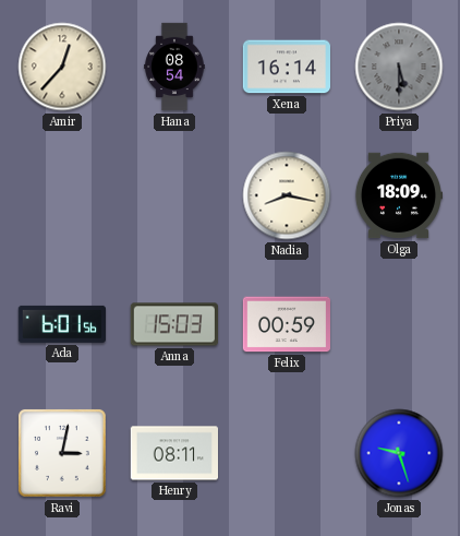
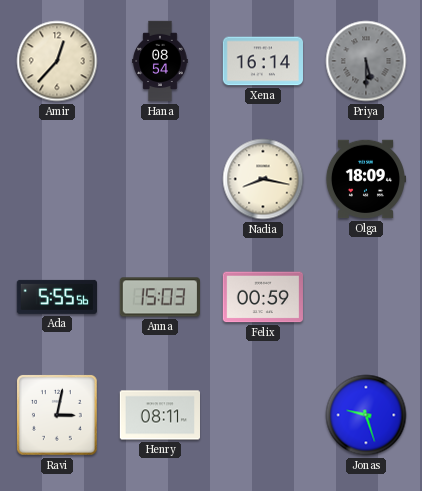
Ada: 6:01 -> 5:55 (56, 297)
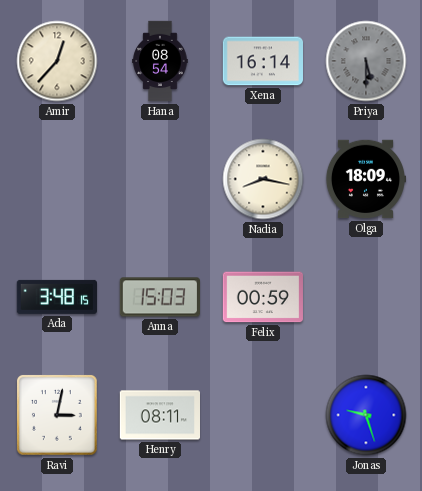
Ada: 5:55 -> 3:48 (56, 297)
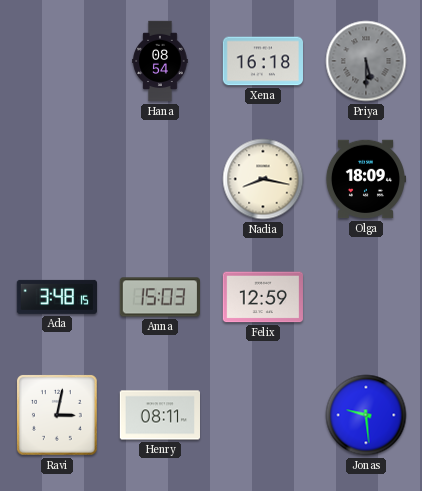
Amir: 12:37 -> none (57, 61)
Xena: 16:14 -> 16:18 (262, 61)
Felix: 00:59 -> 12:59 (262, 297)
Jonas: 9:27 -> 9:29 (366, 415)
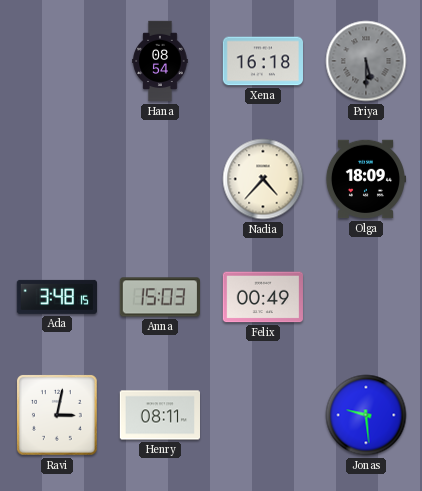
Nadia: 8:17 -> 4:37 (263, 179)
Felix: 12:59 -> 00:49 (262, 297)
